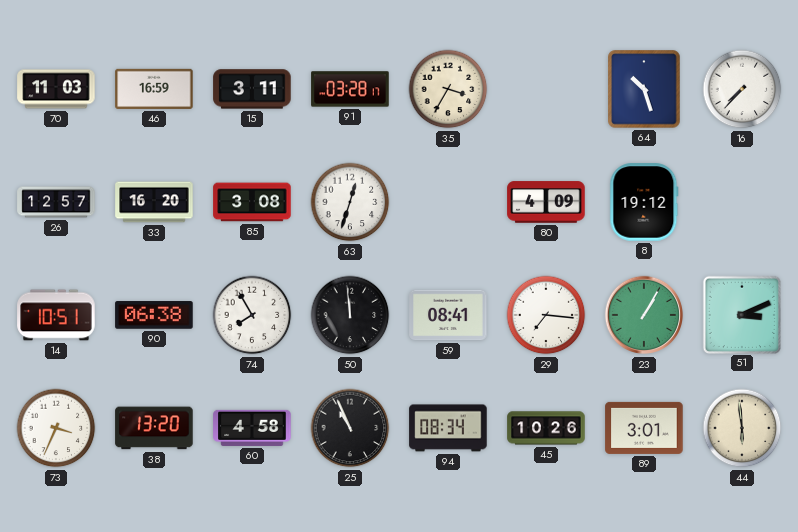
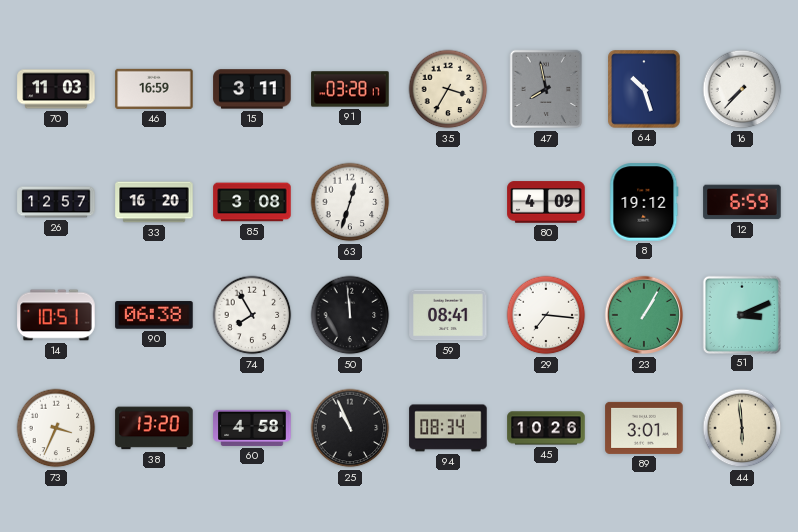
47: none -> 7:58 (546, 89)
12: none -> 6:59 (742, 202)
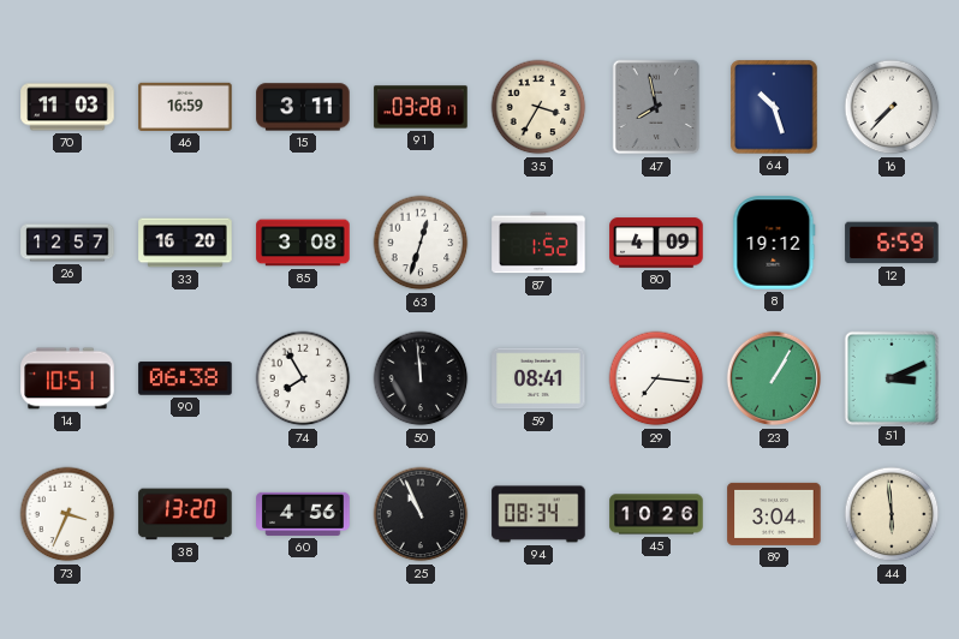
87: none -> 1:52 (538, 243)
60: 4:58 -> 4:56 (303, 514)
89: 3:01 -> 3:04 (774, 514)
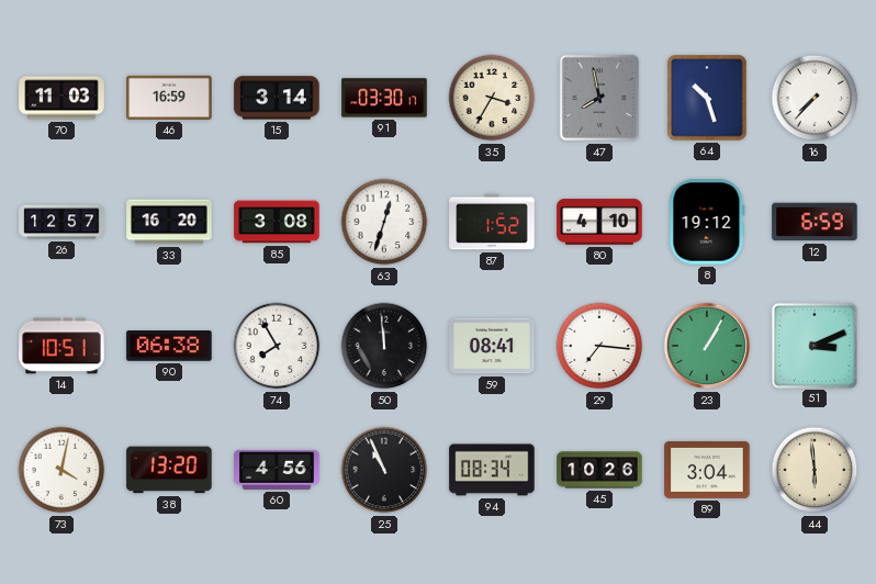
15: 3:11 -> 3:14 (277, 98)
91: 03:28 -> 03:30 (384, 98)
80: 4:09 -> 4:10 (599, 222)
73: 3:34 -> 4:02 (61, 470)
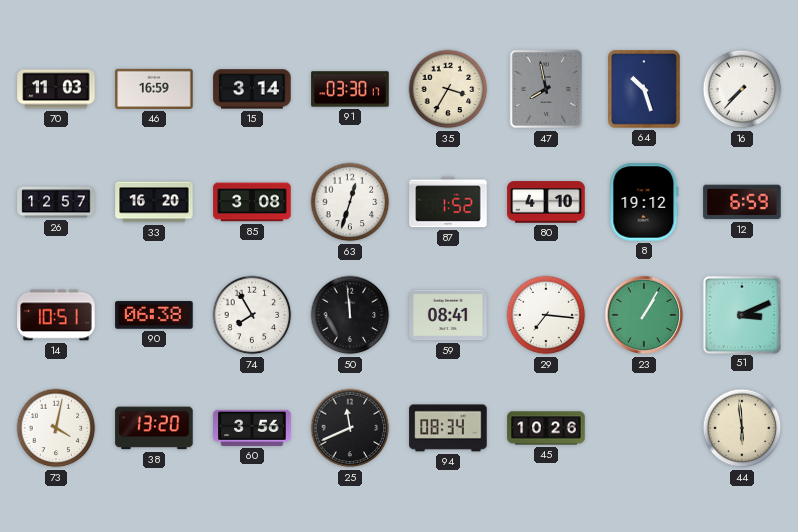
60: 4:56 -> 3:56 (252, 428)
25: 10:56 -> 11:41 (350, 428)
89: 3:04 -> none (707, 470)
